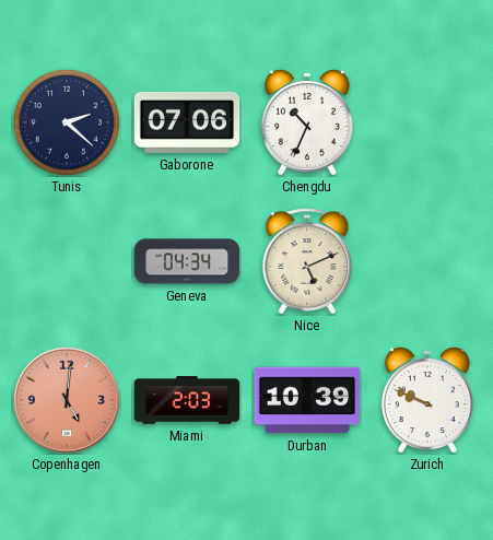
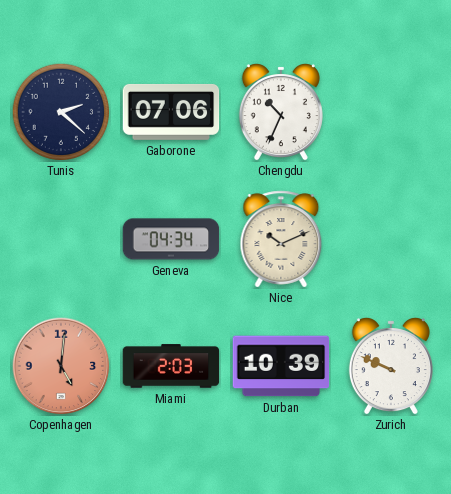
Nice: 5:11 -> 10:11 (281, 239)
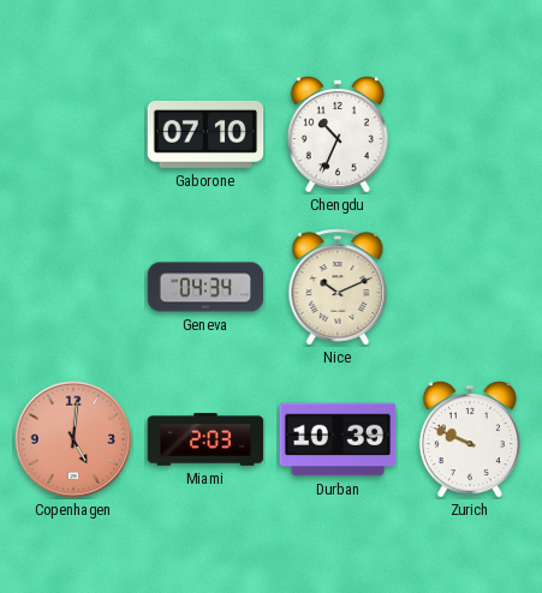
Tunis: 2:22 -> none (61, 112)
Gaborone: 07:06 -> 07:10 (206, 134)
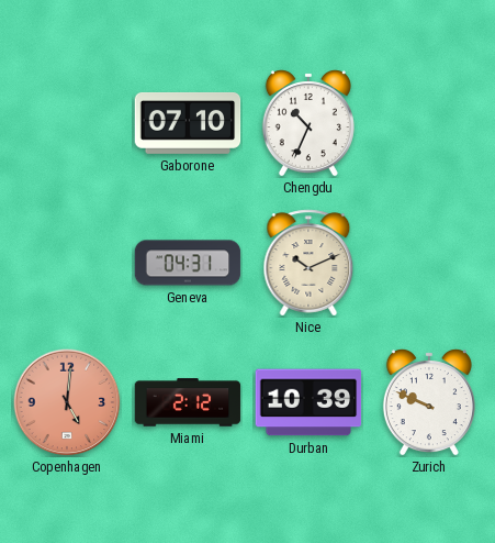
Geneva: 04:34 -> 04:31 (188, 263)
Miami: 2:03 -> 2:12 (188, 402)
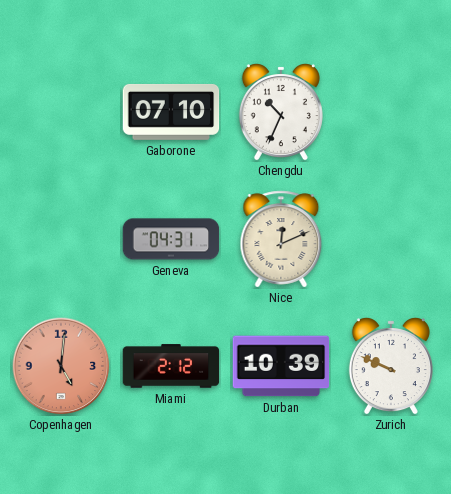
Nice: 10:11 -> 12:11 (281, 239)
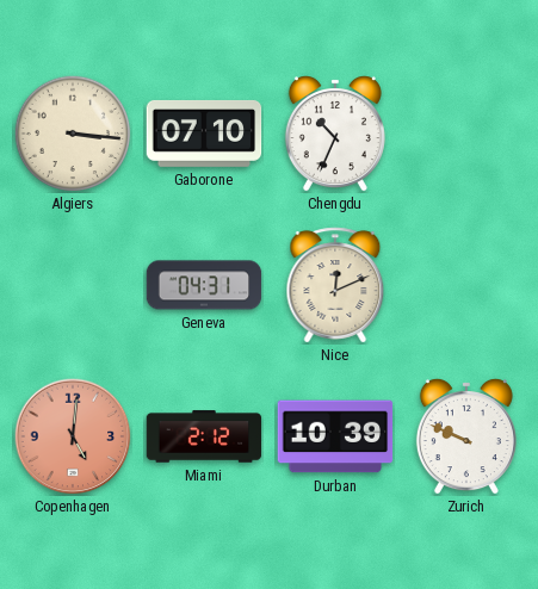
Algiers: none -> 3:16 (73, 134)
